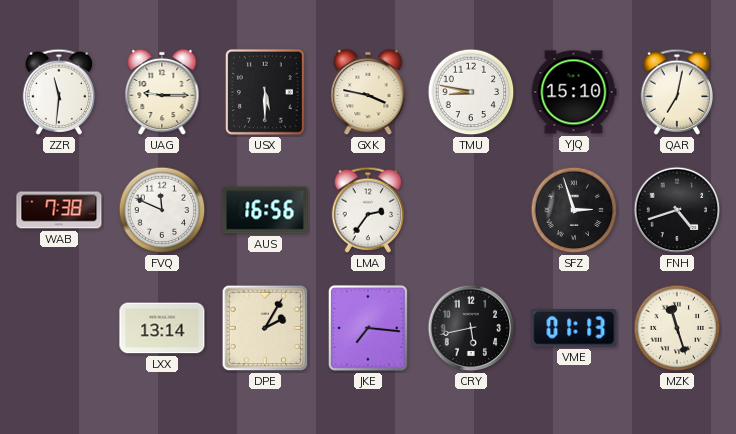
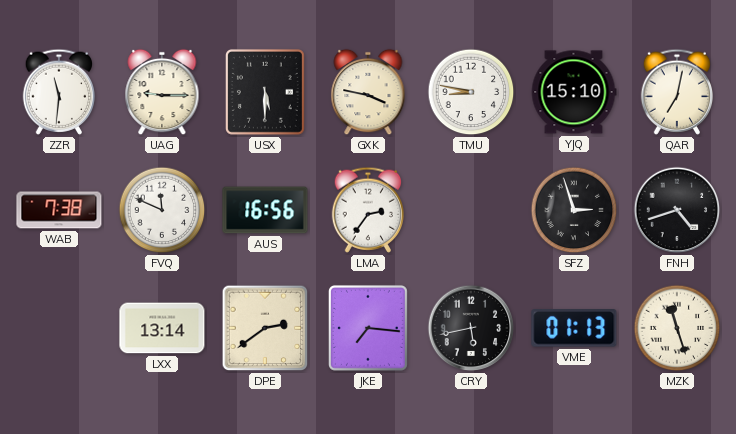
DPE: 2:05 -> 2:39 (265, 328)
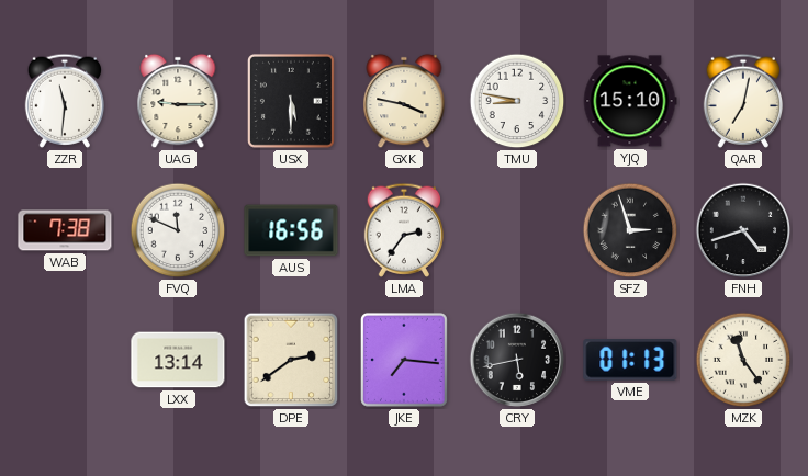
MZK: 11:27 -> 11:24 (743, 360)
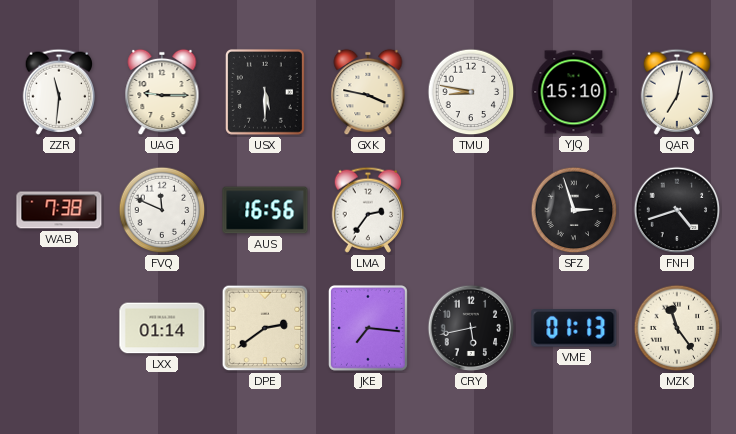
LXX: 13:14 -> 01:14 (162, 328)
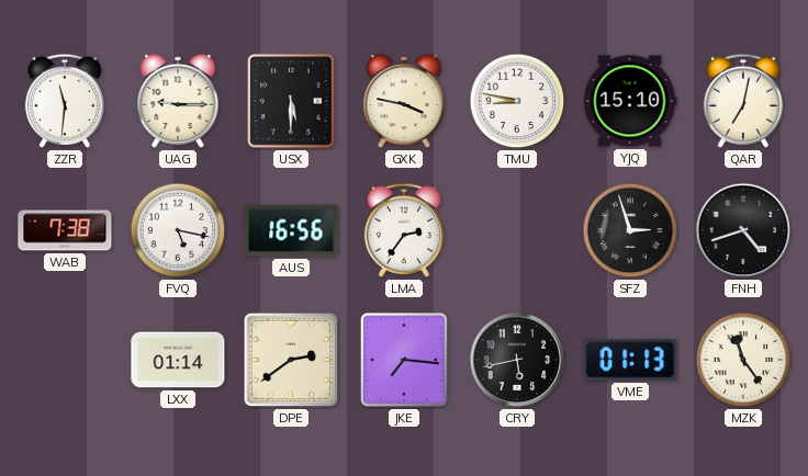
FVQ: 11:49 -> 5:17 (178, 230)
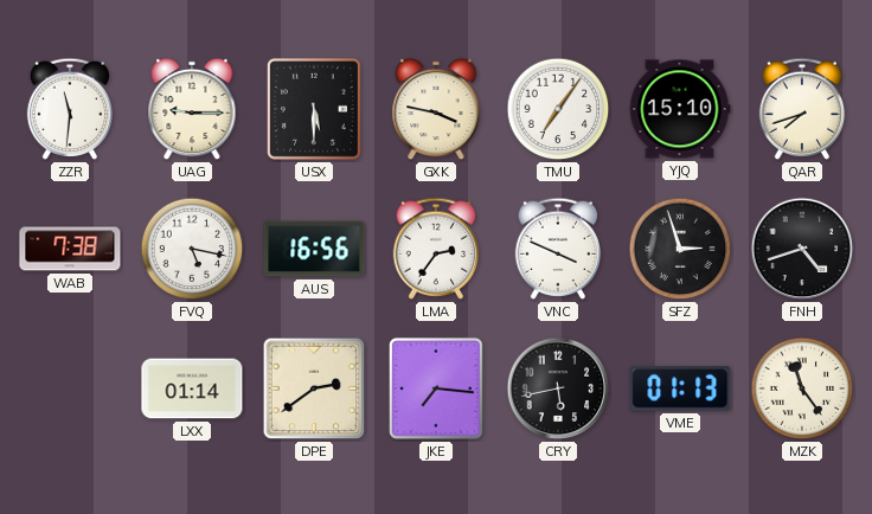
TMU: 8:47 -> 7:06 (558, 109)
QAR: 7:02 -> 7:42 (802, 109)
VNC: none -> 3:49 (558, 249)
